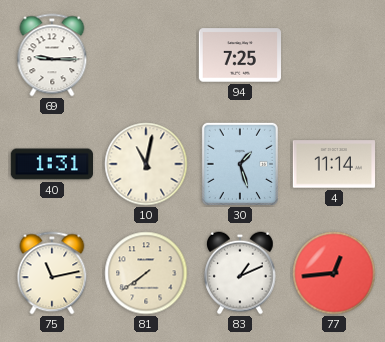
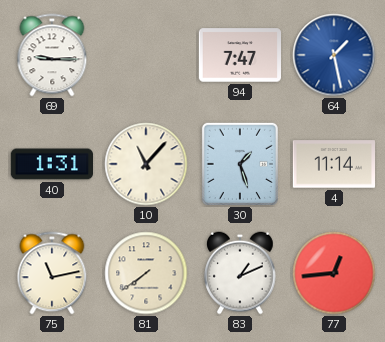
94: 7:25 -> 7:47 (239, 55)
64: none -> 1:28 (334, 55)
10: 11:02 -> 11:07 (146, 164)
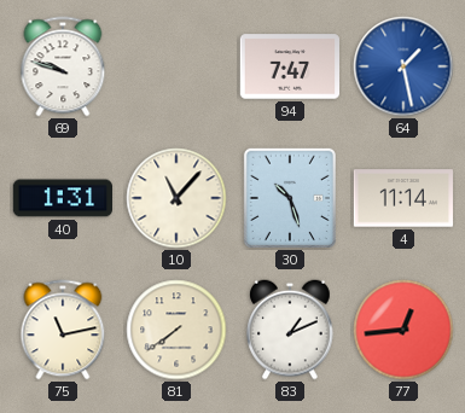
69: 9:15 -> 9:48 (63, 66)
30: 1:27 -> 10:27 (290, 198)
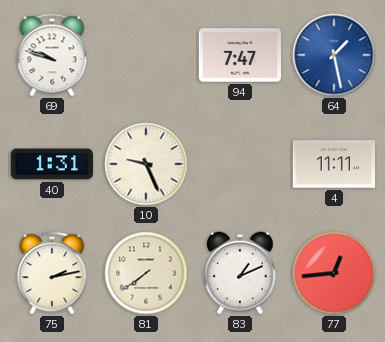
10: 11:07 -> 9:26 (146, 164)
30: 10:27 -> none (290, 198)
4: 11:14 -> 11:11 (333, 164)
75: 11:13 -> 2:13 (52, 273)
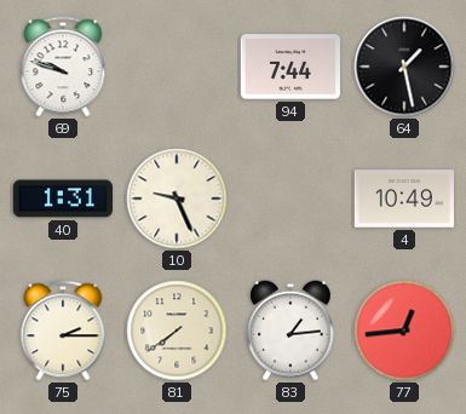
94: 7:47 -> 7:44 (289, 67)
64 dial: blue -> black (404, 67)
4: 11:11 -> 10:49 (403, 199)
75: 2:13 -> 2:15 (63, 330)
83: 1:11 -> 1:14 (292, 330)
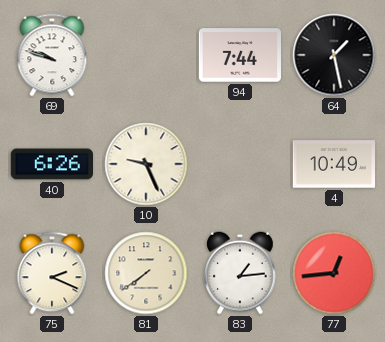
40: 1:31 -> 6:26 (51, 164)
75: 2:15 -> 2:19 (52, 273)
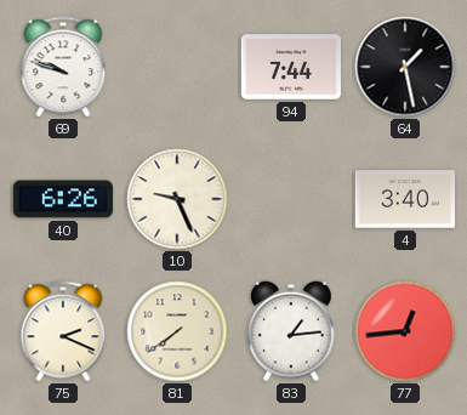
4: 10:49 -> 3:40 (404, 199)
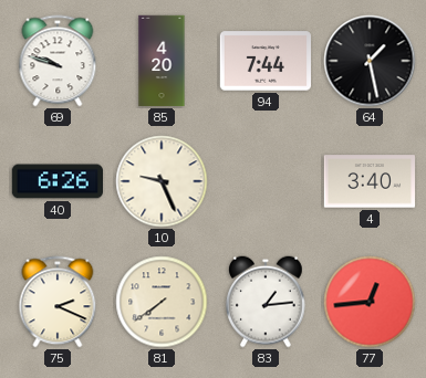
85: none -> 4:20 (162, 61)
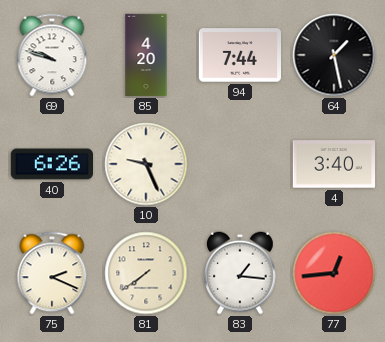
83: 1:14 -> 1:16 (241, 273)
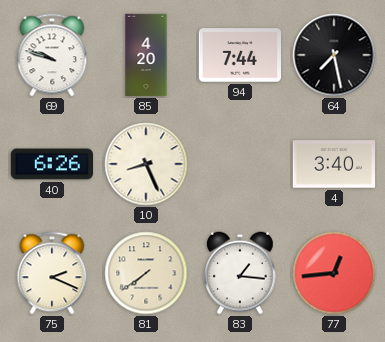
64: 1:28 -> 7:28 (334, 55)
10: 9:26 -> 8:26 (146, 164)
